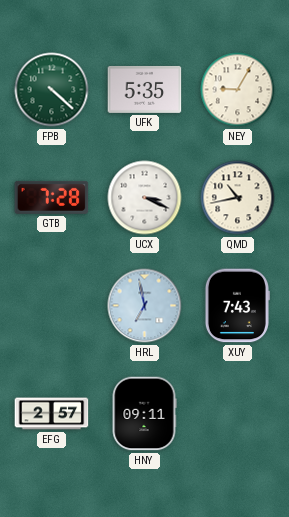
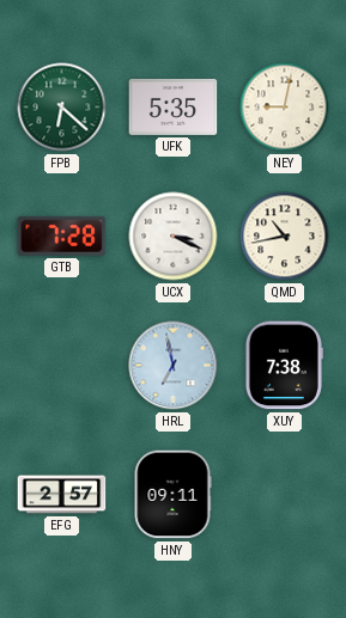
FPB: 4:22 -> 6:22 (62, 108)
NEY: 9:05 -> 9:02 (285, 108)
XUY: 7:43 -> 7:38 (284, 366)
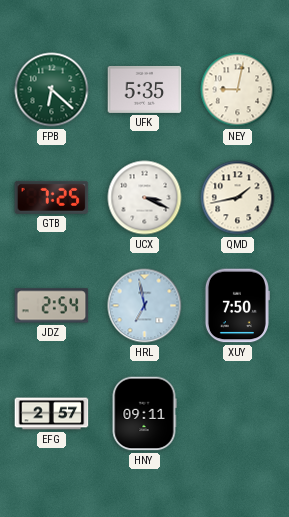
GTB: 7:28 -> 7:25 (52, 197)
QMD: 10:43 -> 1:43 (238, 198)
JDZ: none -> 2:54 (52, 306)
XUY: 7:38 -> 7:50 (237, 306)
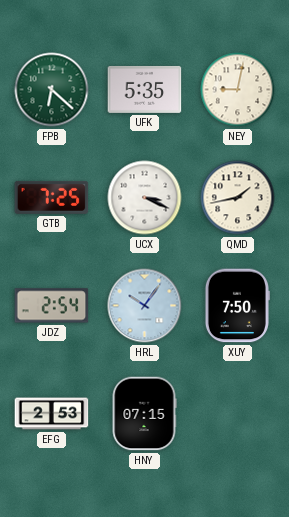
HRL: 6:58 -> 10:06 (145, 306)
EFG: 2:57 -> 2:53 (52, 414)
HNY: 09:11 -> 07:15 (144, 414)
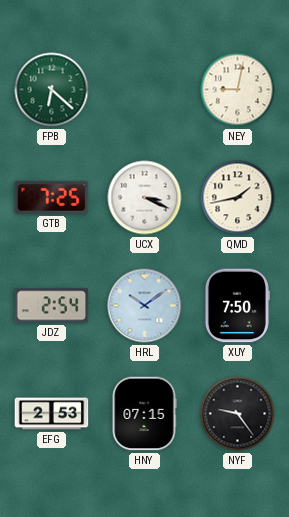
UFK: 5:35 -> none (145, 89)
HRL: 10:06 -> 10:09 (145, 306)
NYF: none -> 9:24 (238, 414)
